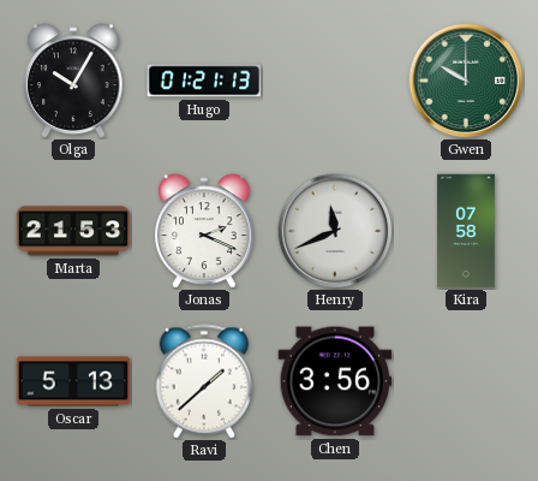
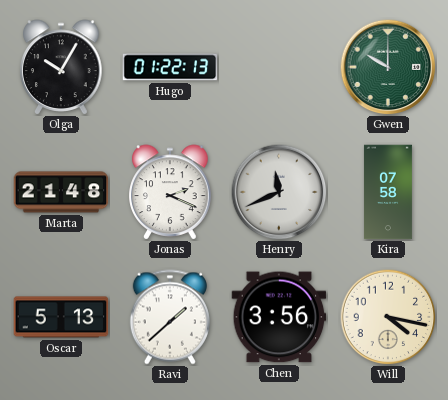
Hugo: 01:21 -> 01:22 (170, 67)
Marta: 21:53 -> 21:48 (61, 192)
Will: none -> 4:17 (388, 317)
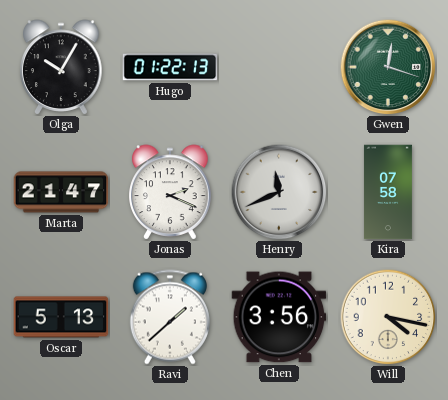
Gwen: 10:00 -> 12:18 (388, 67)
Marta: 21:48 -> 21:47 (61, 192)
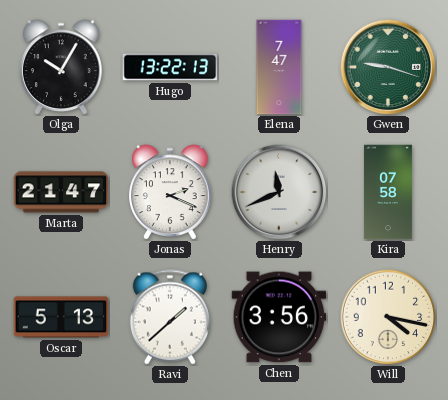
Hugo: 01:22 -> 13:22 (170, 67)
Elena: none -> 7:47 (279, 67)
Gwen: 12:18 -> 9:18 (388, 67)
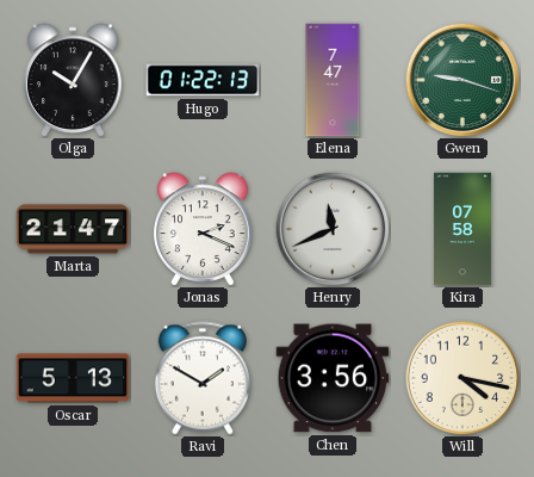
Hugo: 13:22 -> 01:22 (203, 80)
Ravi: 1:38 -> 1:50 (203, 378)
